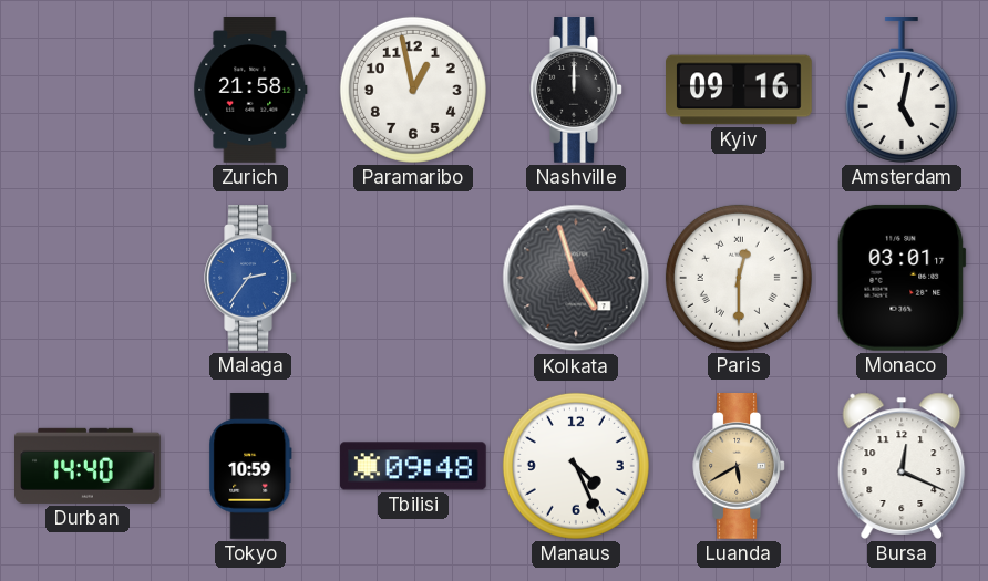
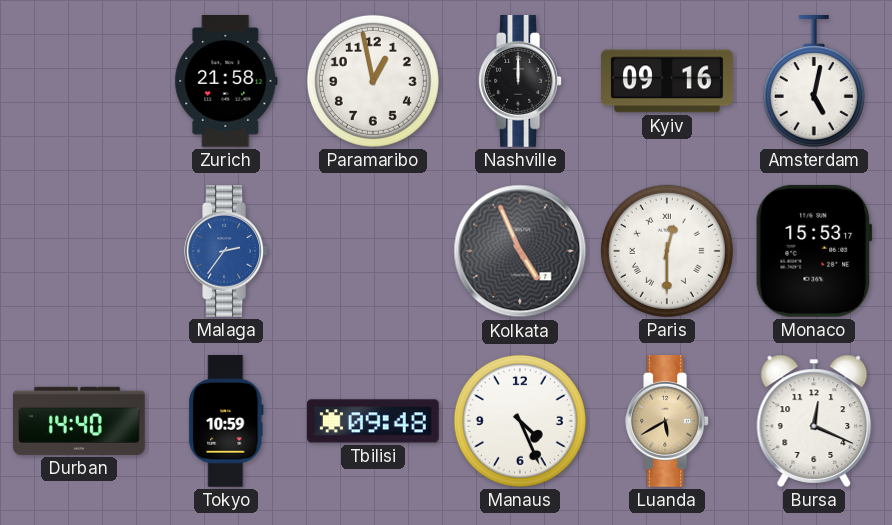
Kolkata: 4:57 -> 4:56 (520, 251)
Monaco: 03:01 -> 15:53 (814, 251)
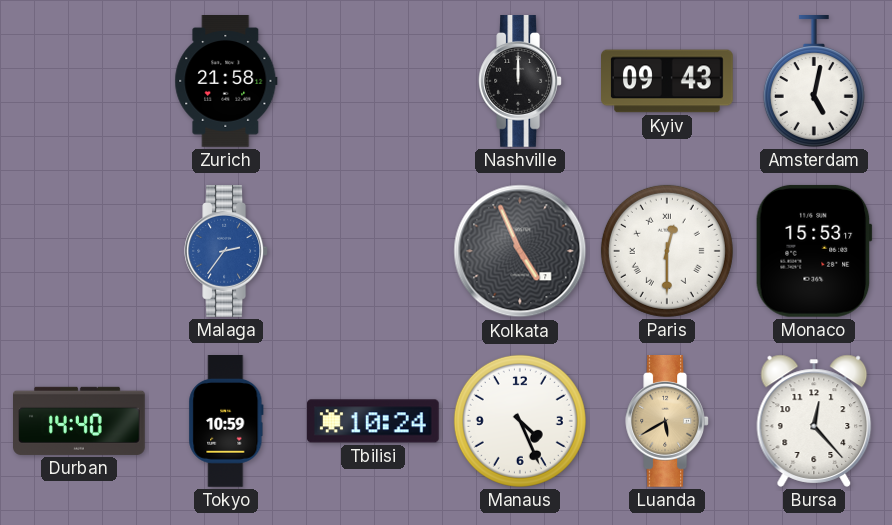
Paramaribo: 12:58 -> none (373, 81)
Kyiv: 09:16 -> 09:43 (668, 81)
Tbilisi: 09:48 -> 10:24 (373, 421)
Bursa: 12:19 -> 12:23 (814, 421)
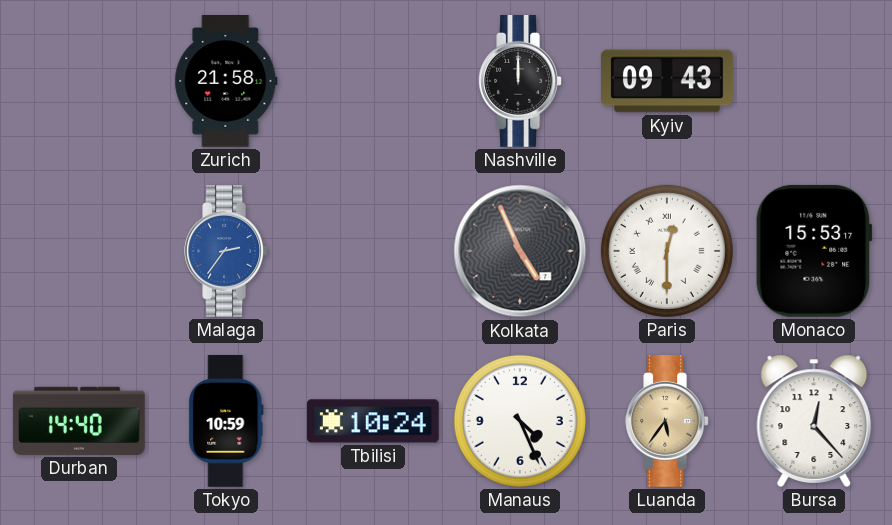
Amsterdam: 5:02 -> none (814, 82)
Luanda: 5:40 -> 5:36 (667, 422)
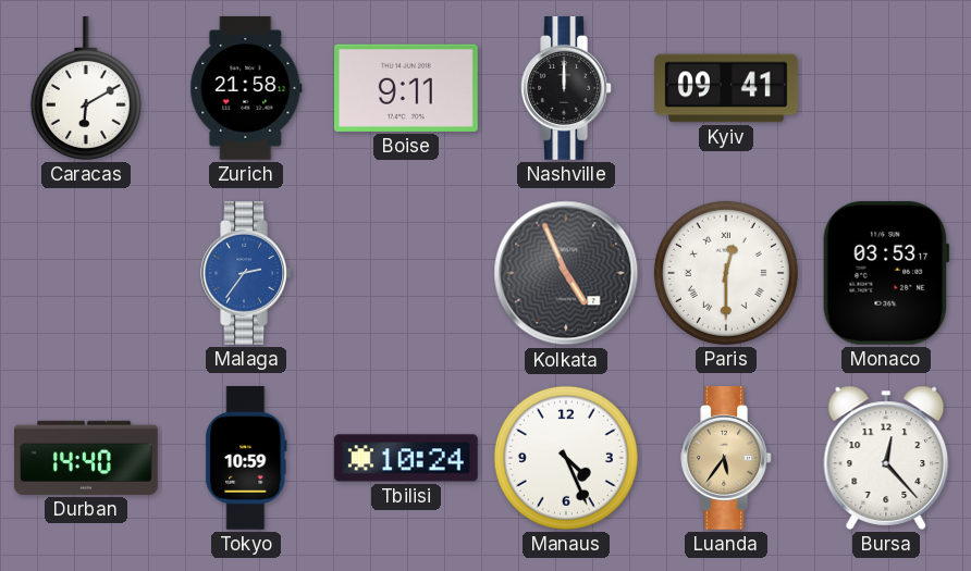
Caracas: none -> 6:10 (86, 89)
Boise: none -> 9:11 (406, 88)
Kyiv: 09:43 -> 09:41 (727, 88)
Monaco: 15:53 -> 03:53 (886, 273)
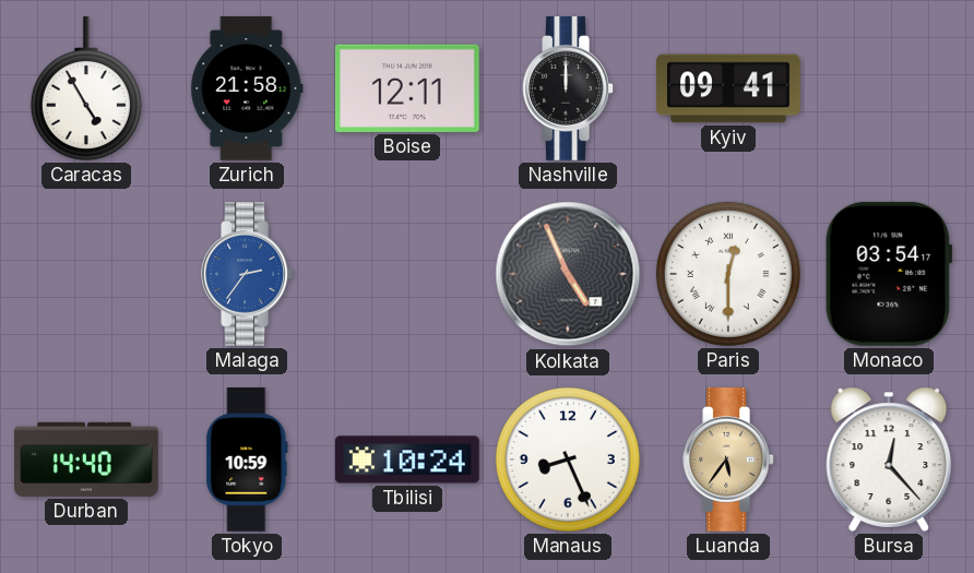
Caracas: 6:10 -> 4:55 (86, 89)
Boise: 9:11 -> 12:11 (407, 88)
Monaco: 03:53 -> 03:54 (889, 274)
Manaus: 4:26 -> 8:26 (568, 459)
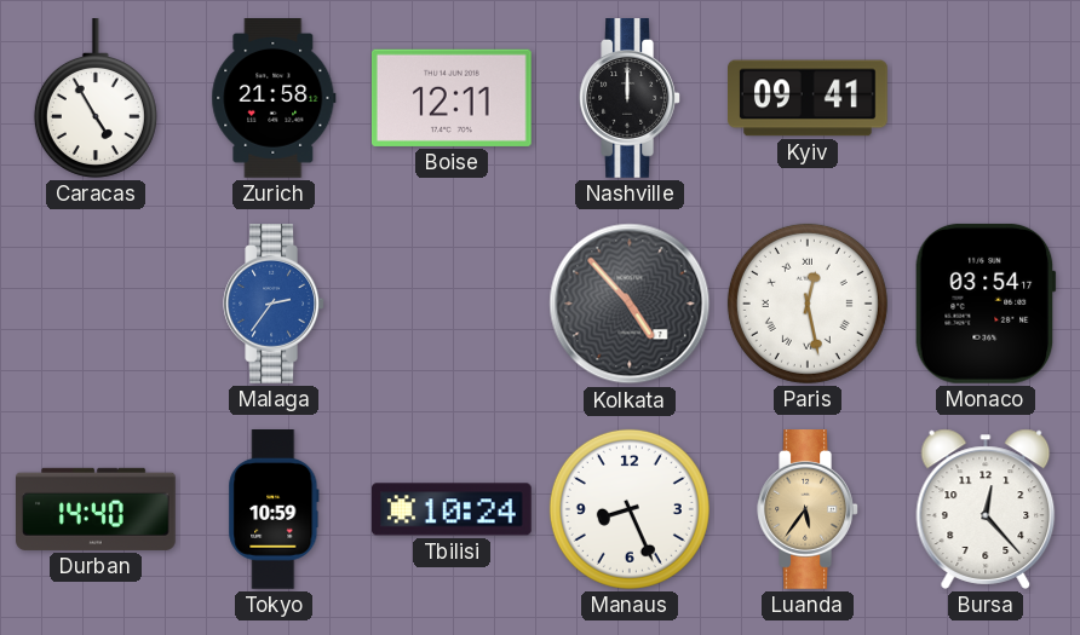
Kolkata: 4:56 -> 4:53 (630, 304)
Paris: 12:30 -> 12:28 (808, 304)
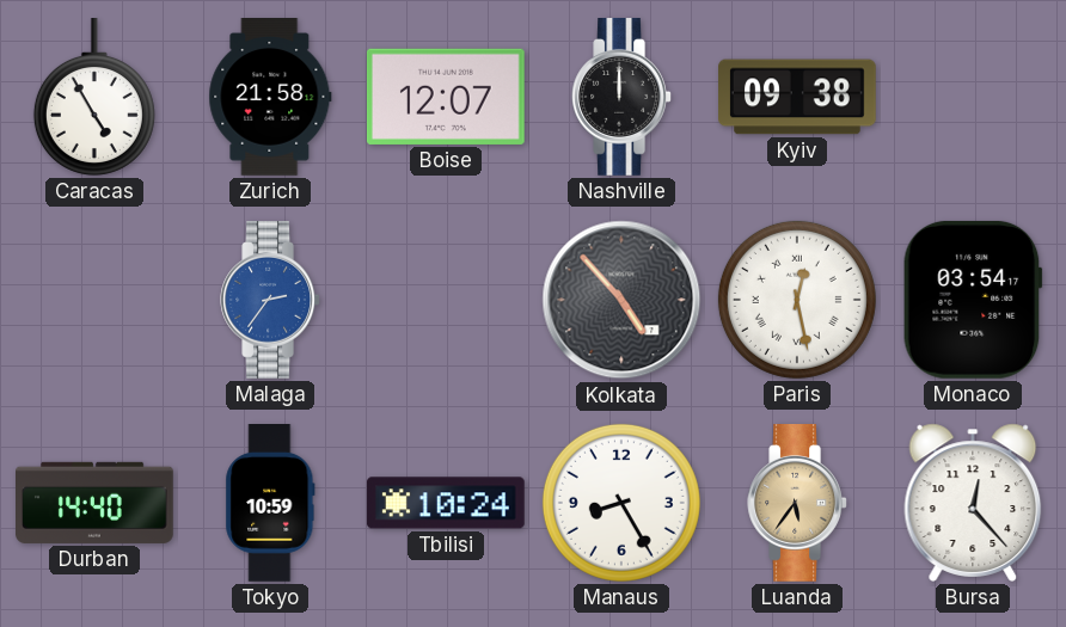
Boise: 12:11 -> 12:07 (446, 97)
Kyiv: 09:41 -> 09:38 (798, 97)
Manaus: 8:26 -> 8:25 (621, 503)
